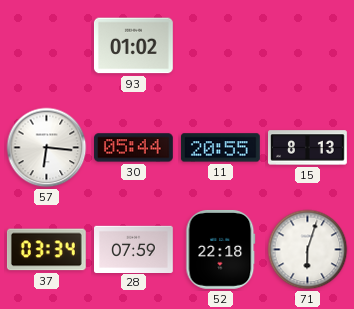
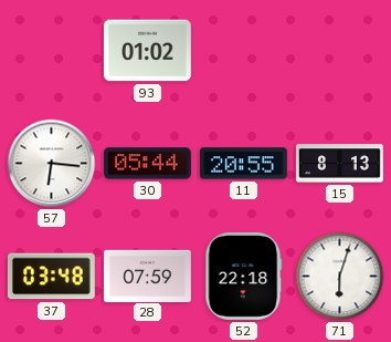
37: 03:34 -> 03:48 (51, 277)
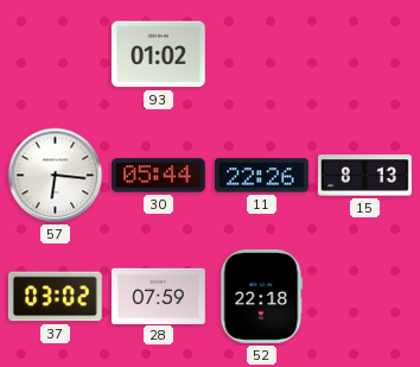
11: 20:55 -> 22:26 (261, 176)
37: 03:48 -> 03:02 (55, 297)
71: 6:03 -> none (340, 277)
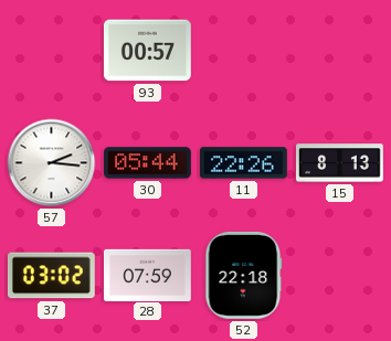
93: 01:02 -> 00:57 (148, 51)
57: 6:16 -> 2:16 (52, 163)
